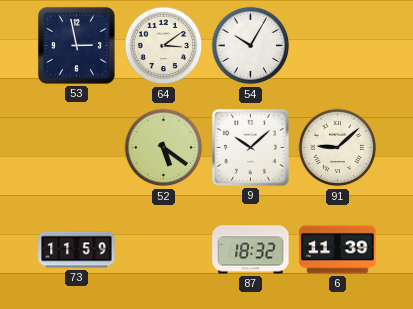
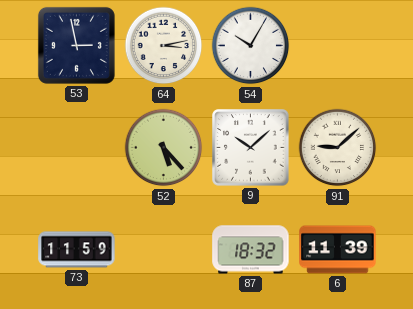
64: 3:09 -> 3:13 (164, 46)
52: 5:21 -> 5:23 (164, 148)
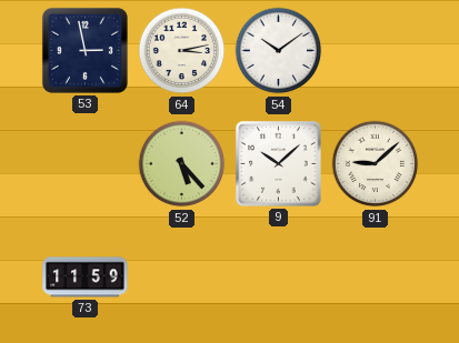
54: 10:05 -> 10:09 (279, 51)
87: 18:32 -> none (251, 250)
6: 11:39 -> none (338, 250)
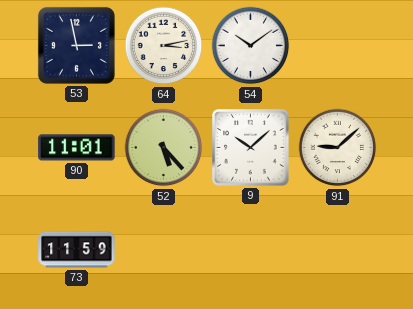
90: none -> 11:01 (77, 148)
